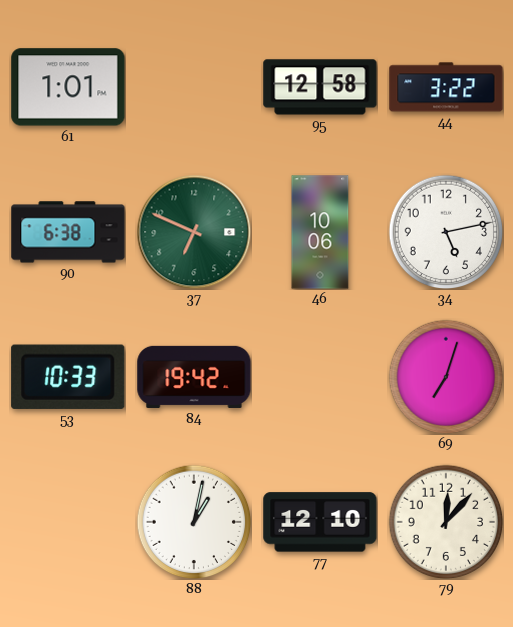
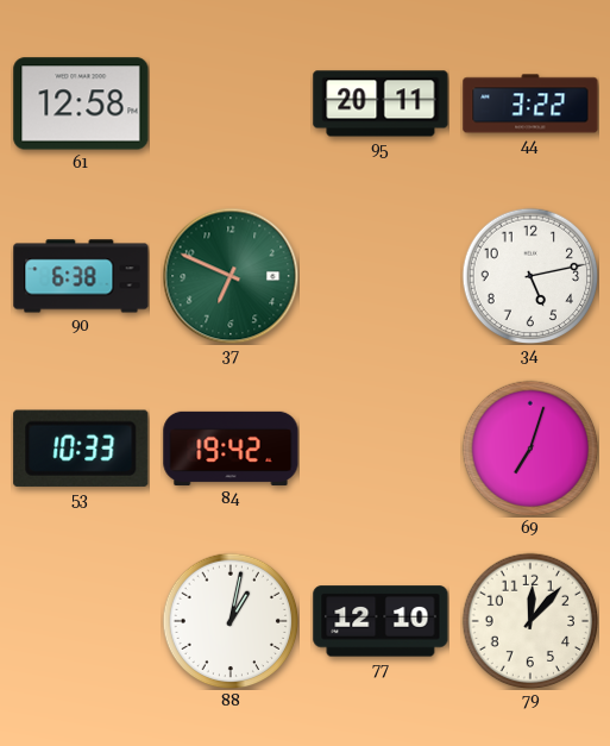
61: 1:01 -> 12:58 (81, 104)
95: 12:58 -> 20:11 (381, 104)
46: 10:06 -> none (320, 232)
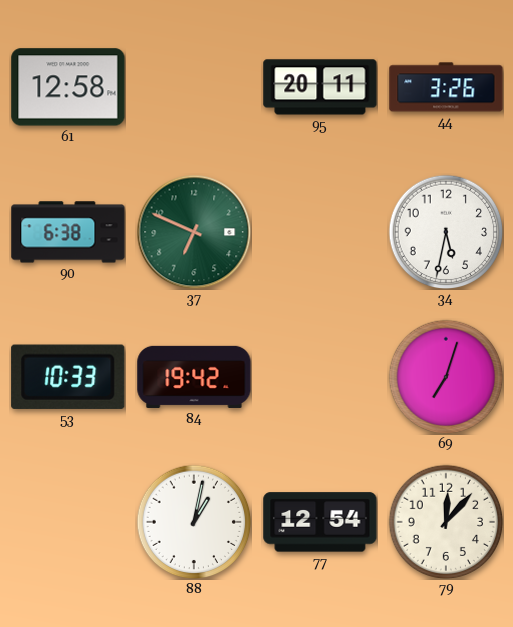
44: 3:22 -> 3:26 (446, 87)
34: 5:13 -> 5:32 (446, 232)
77: 12:10 -> 12:54 (320, 522)
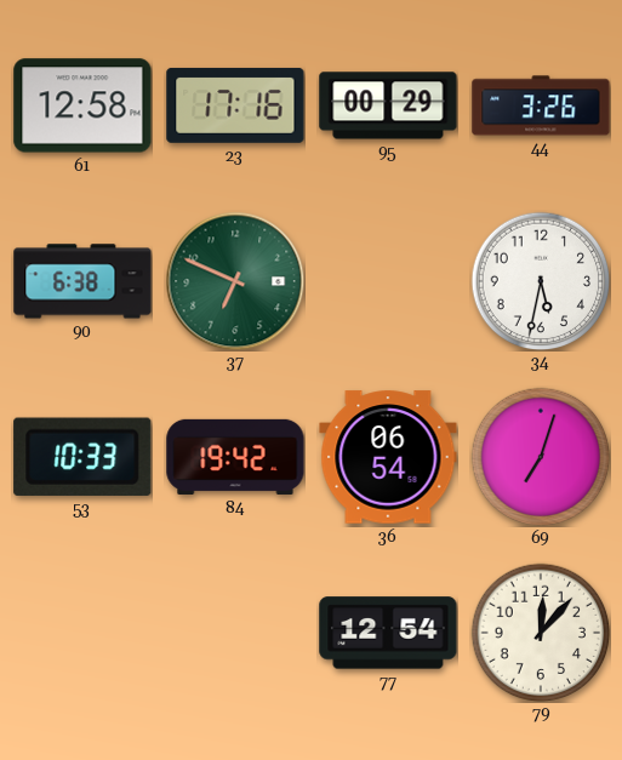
23: none -> 17:16 (235, 105)
95: 20:11 -> 00:29 (388, 105)
36: none -> 06:54 (388, 457)
88: 1:02 -> none (194, 522)
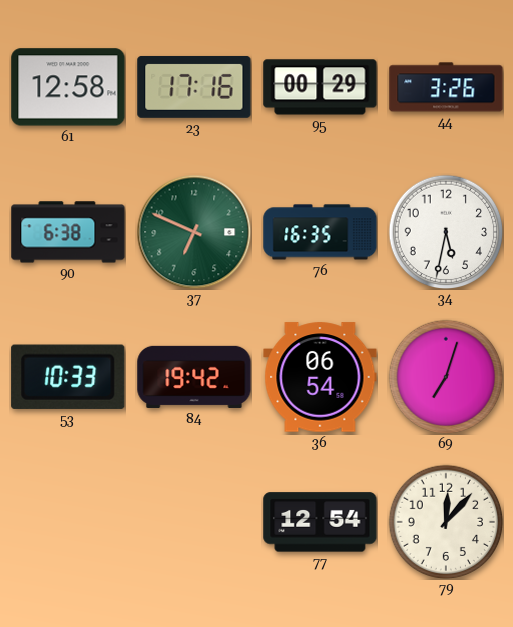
76: none -> 16:35 (320, 232)
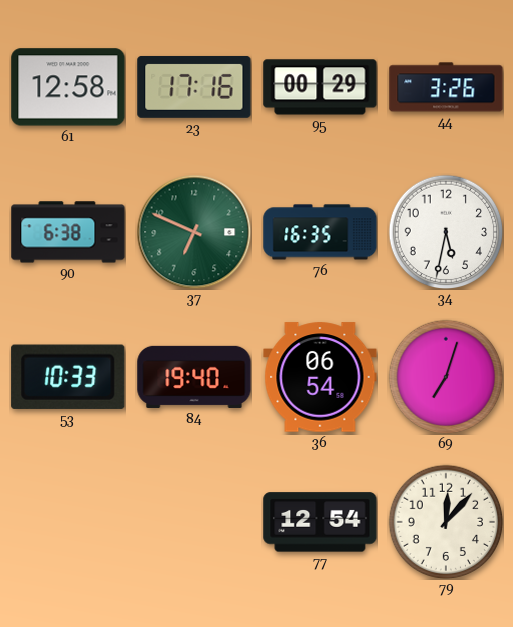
84: 19:42 -> 19:40 (194, 377)
